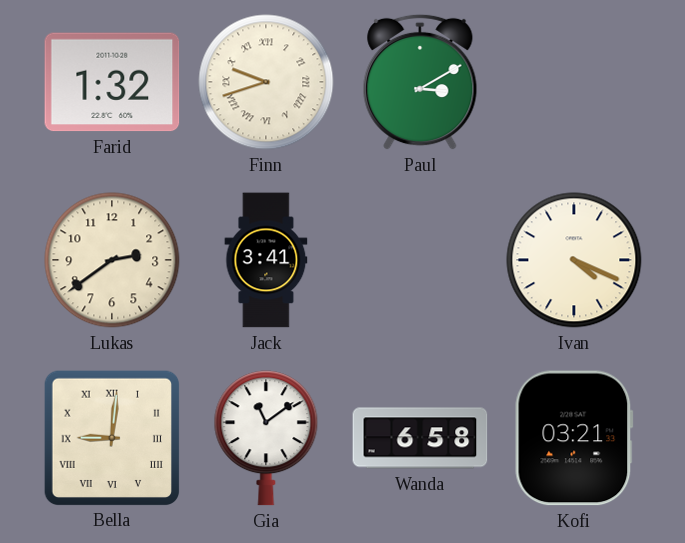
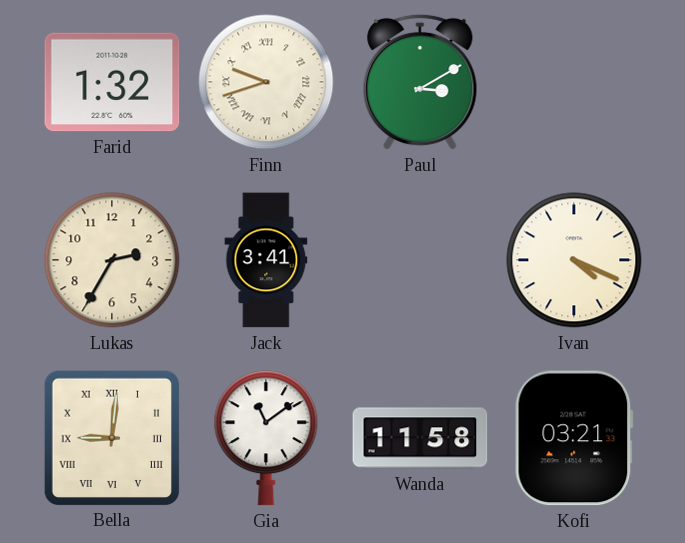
Lukas: 2:39 -> 2:35 (112, 260)
Wanda: 6:58 -> 11:58 (420, 438)
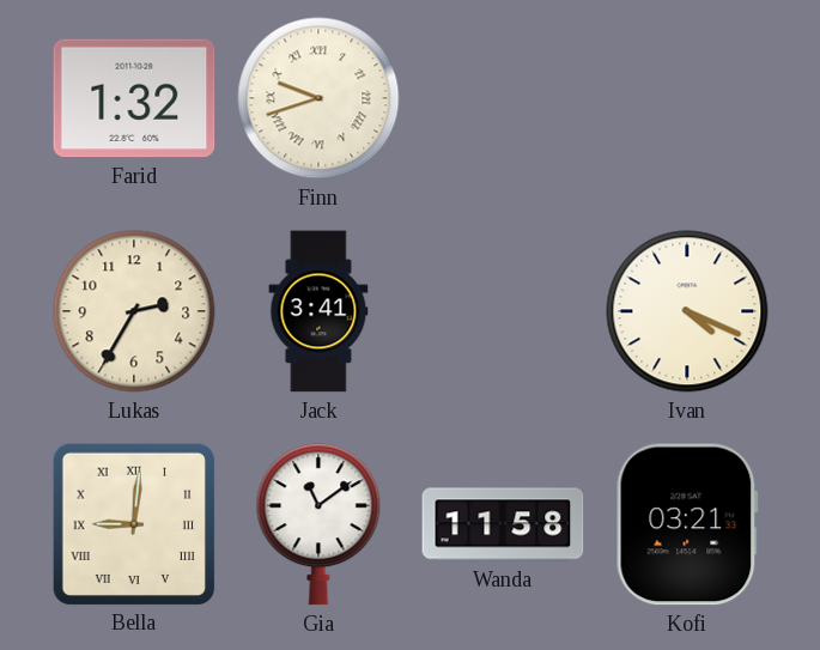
Paul: 3:10 -> none (420, 82)
